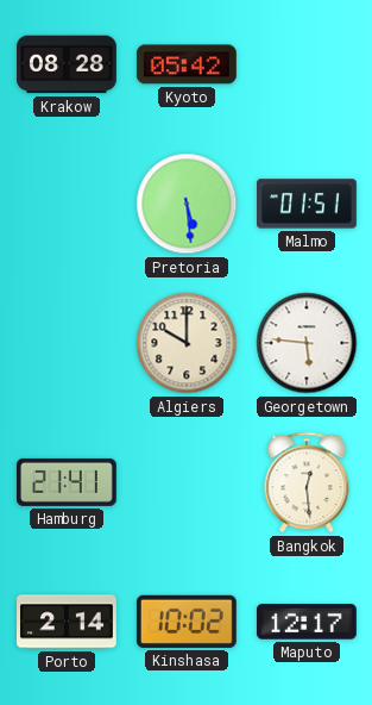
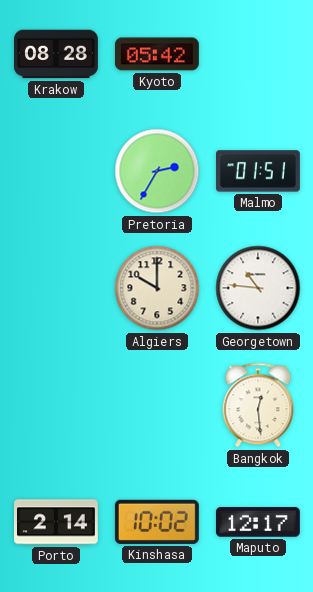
Pretoria: 5:29 -> 2:35 (157, 171)
Georgetown: 5:46 -> 10:46 (258, 288)
Hamburg: 21:41 -> none (67, 482)
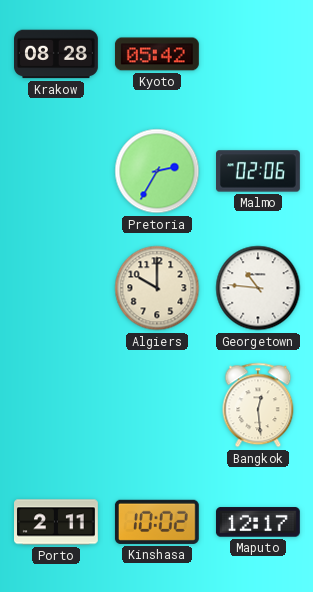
Malmo: 01:51 -> 02:06 (259, 171)
Porto: 2:14 -> 2:11 (57, 522)
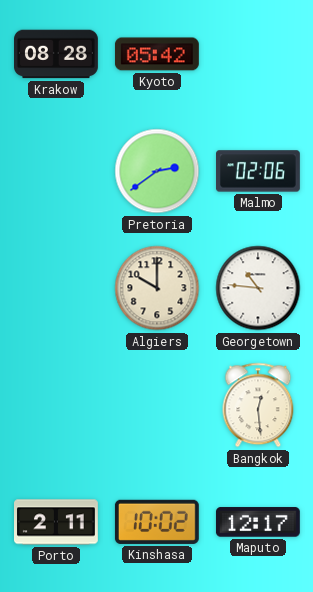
Pretoria: 2:35 -> 2:39 (157, 171)
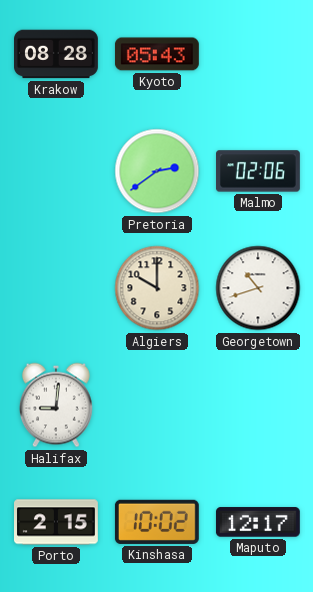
Kyoto: 05:42 -> 05:43 (157, 54)
Georgetown: 10:46 -> 10:42 (258, 288)
Halifax: none -> 9:01 (56, 405)
Bangkok: 12:29 -> none (258, 405)
Porto: 2:11 -> 2:15 (57, 522)
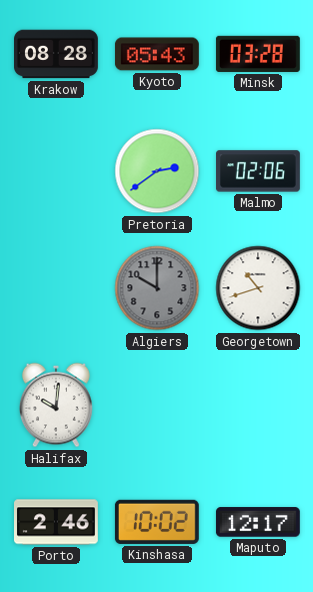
Minsk: none -> 03:28 (258, 54)
Algiers dial: cream -> grey (157, 288)
Halifax: 9:01 -> 10:01 (56, 405)
Porto: 2:15 -> 2:46 (57, 522)
